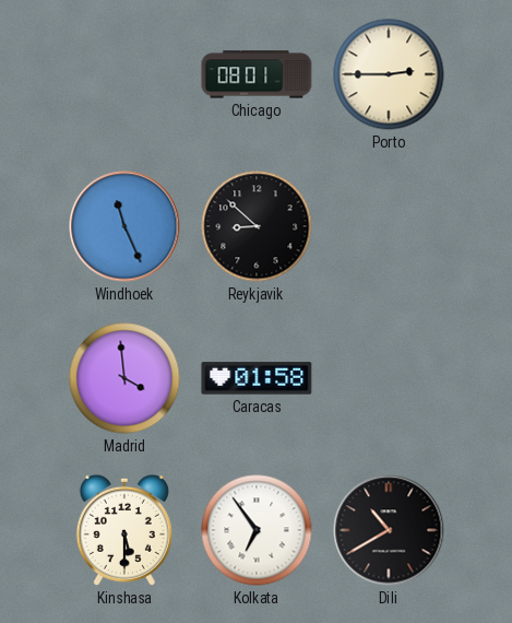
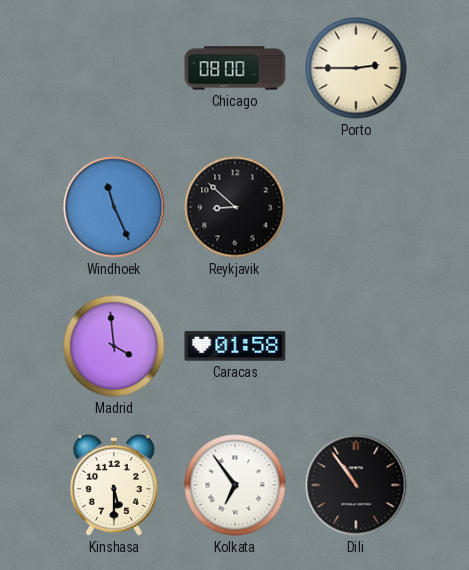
Chicago: 08:01 -> 08:00 (235, 68)
Dili: 10:40 -> 10:54 (356, 485)
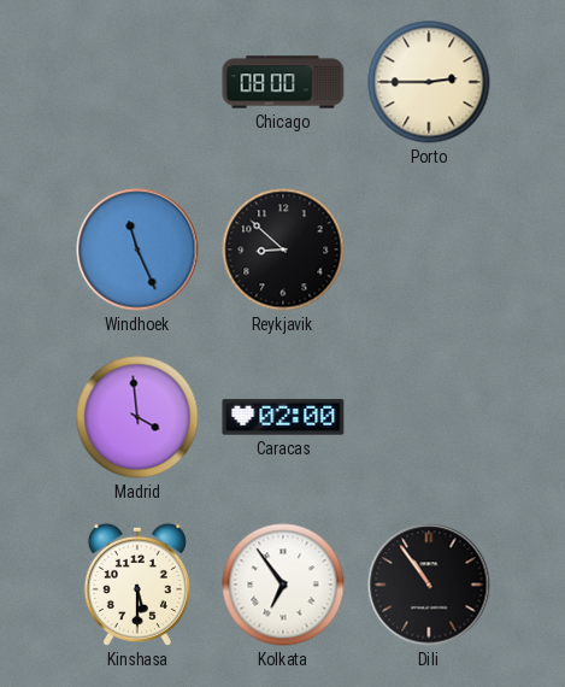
Caracas: 01:58 -> 02:00 (283, 417)
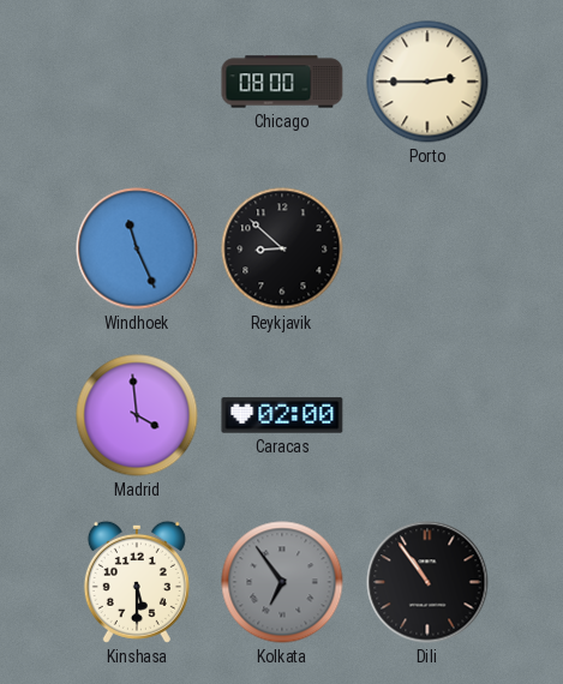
Kolkata dial: white -> grey (282, 582)
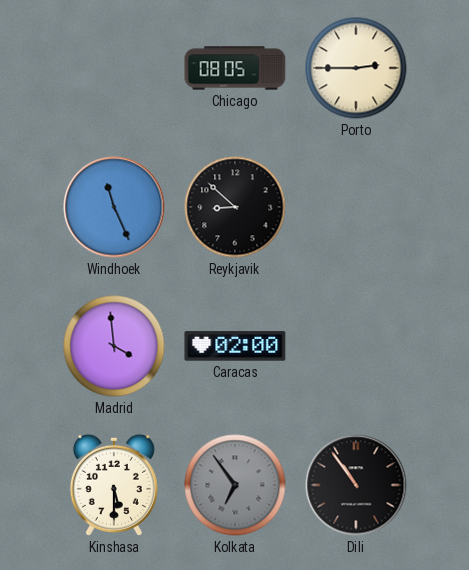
Chicago: 08:00 -> 08:05 (235, 68)
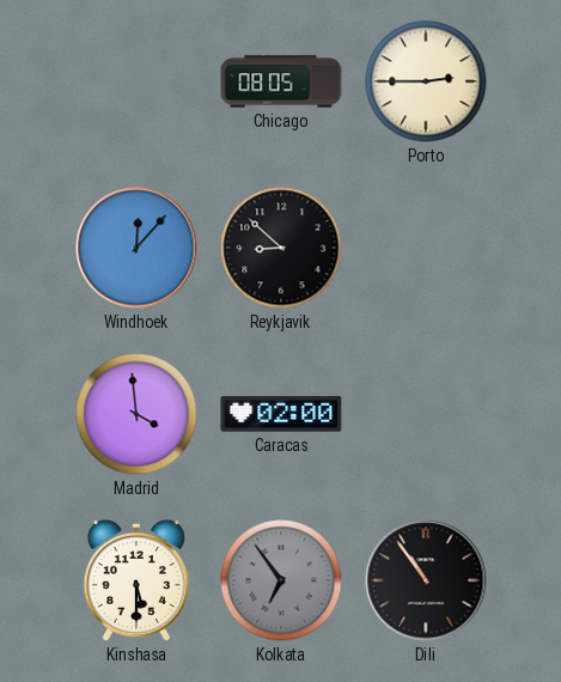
Windhoek: 11:26 -> 12:07 (136, 248)
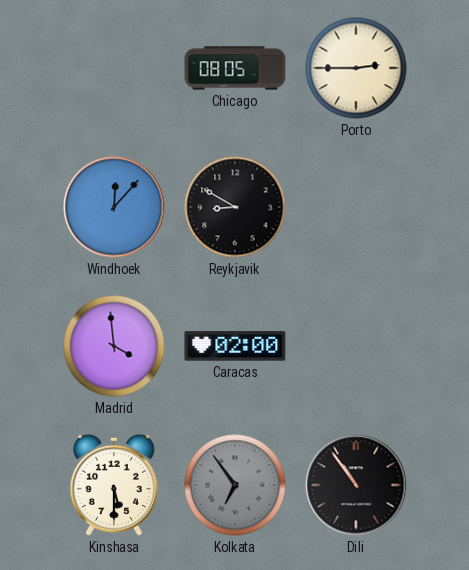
Reykjavik: 8:52 -> 8:50 (235, 207)
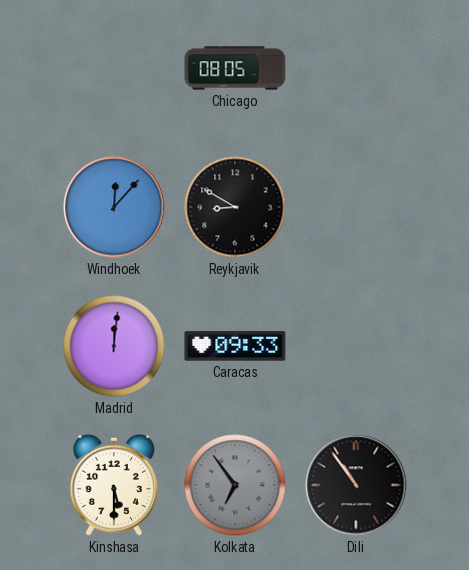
Porto: 2:45 -> none (356, 68)
Madrid: 3:59 -> 12:01 (114, 346)
Caracas: 02:00 -> 09:33 (235, 346)
